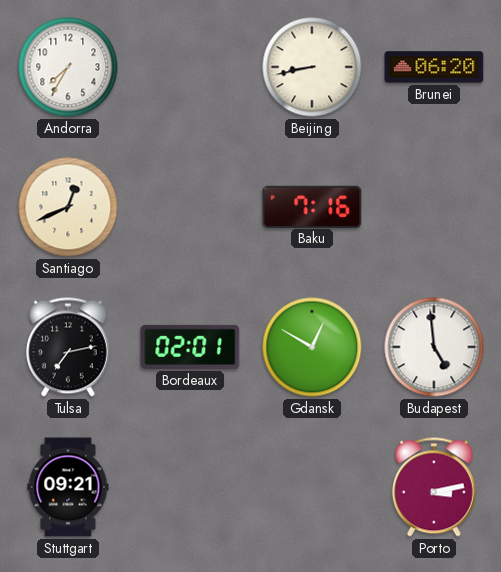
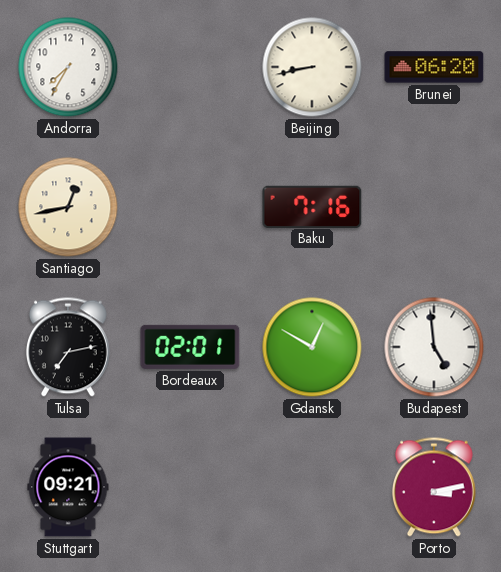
Santiago: 12:41 -> 12:43 (68, 207)
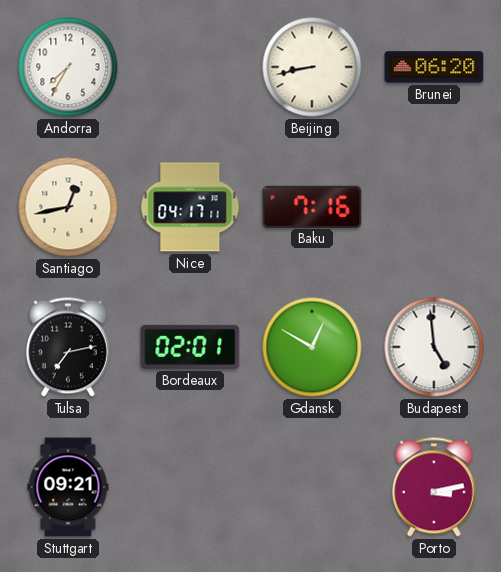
Nice: none -> 04:17 (190, 207)
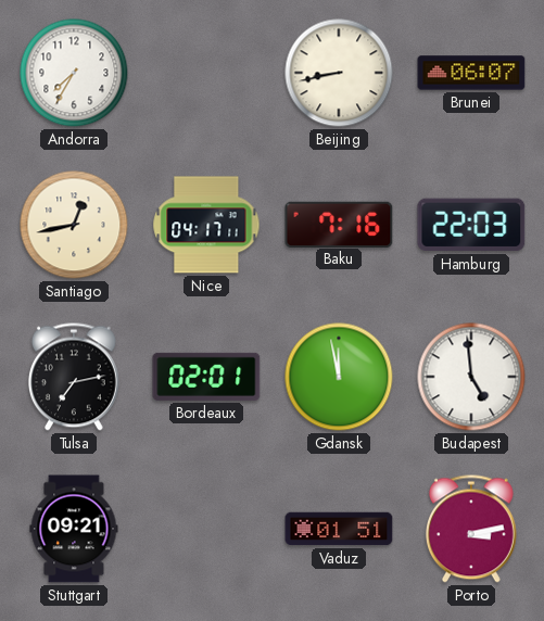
Brunei: 06:20 -> 06:07 (471, 73)
Hamburg: none -> 22:03 (471, 225)
Gdansk: 12:50 -> 11:58 (339, 377)
Vaduz: none -> 01:51 (339, 529)
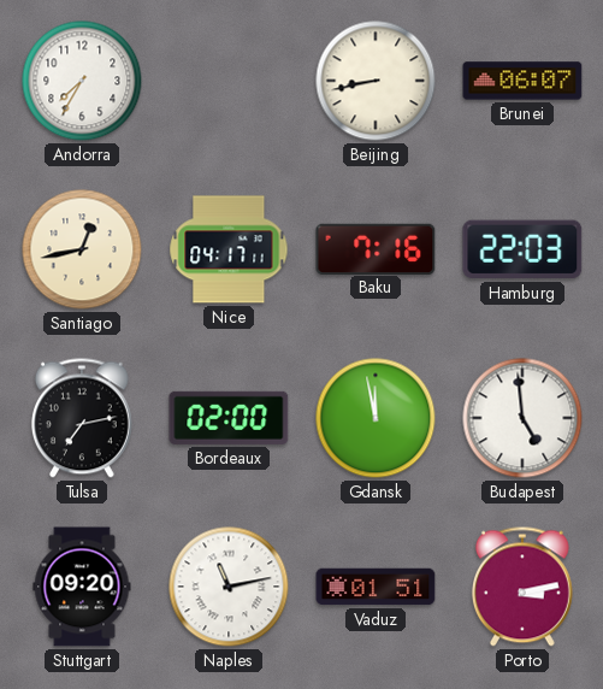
Bordeaux: 02:01 -> 02:00 (229, 418)
Stuttgart: 09:21 -> 09:20 (82, 587)
Naples: none -> 11:13 (229, 587)
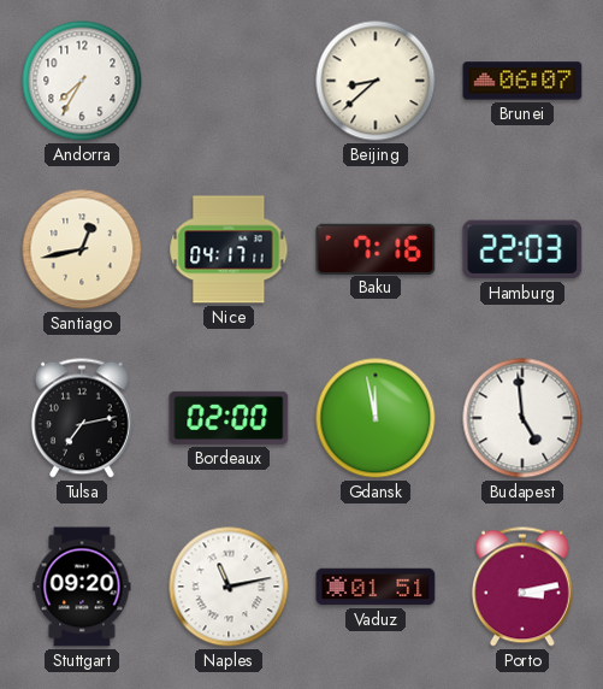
Beijing: 8:43 -> 8:38 (376, 81)
